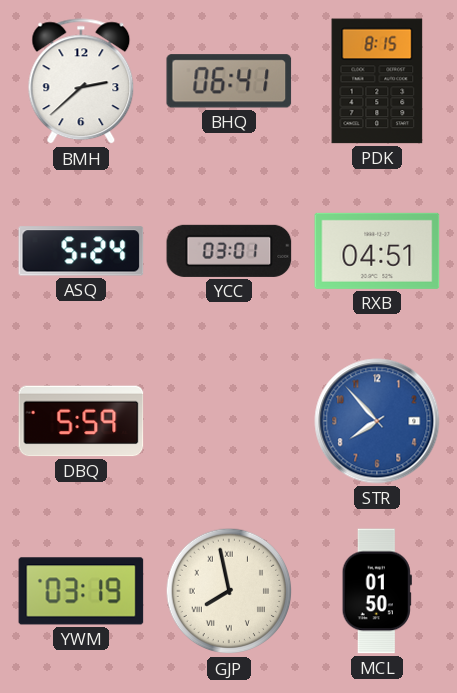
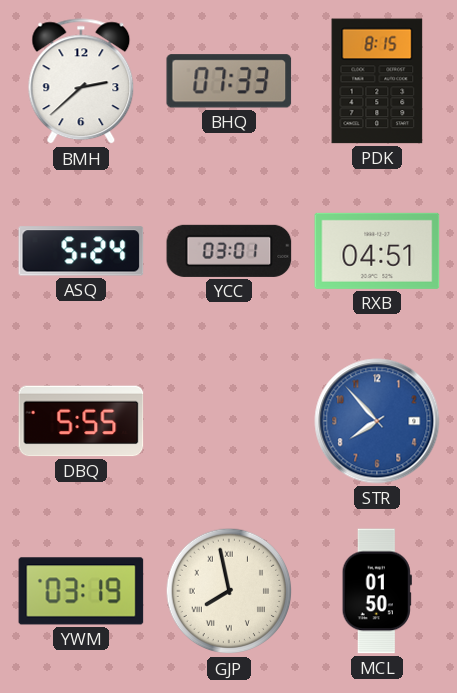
BHQ: 06:41 -> 07:33 (229, 81)
DBQ: 5:59 -> 5:55 (81, 421)
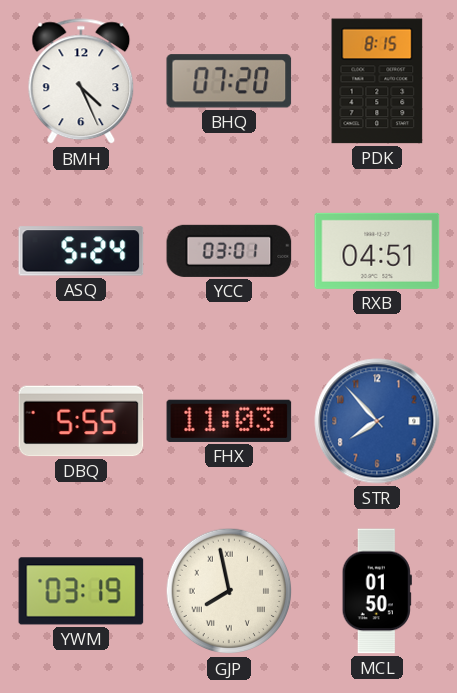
BMH: 2:38 -> 4:26 (81, 82)
BHQ: 07:33 -> 07:20 (229, 81)
FHX: none -> 11:03 (229, 421)
